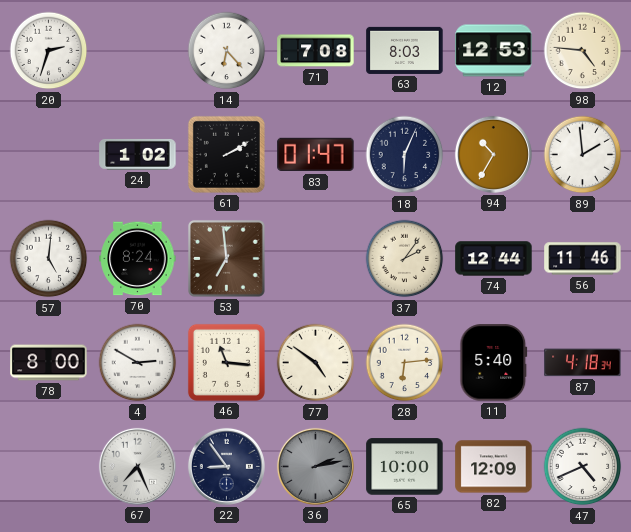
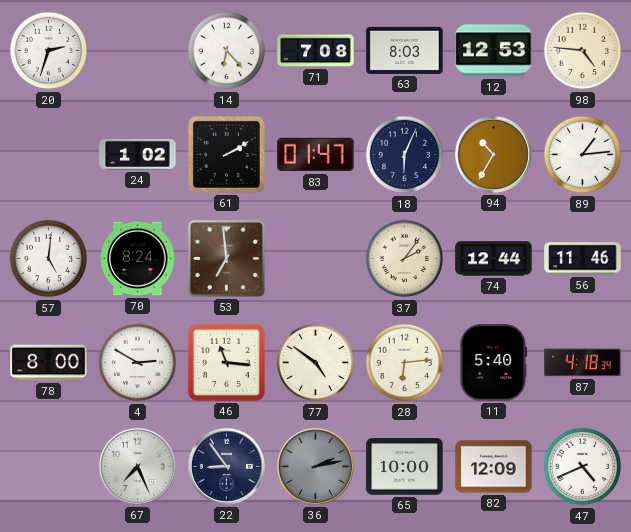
89: 1:59 -> 1:14 (583, 155)
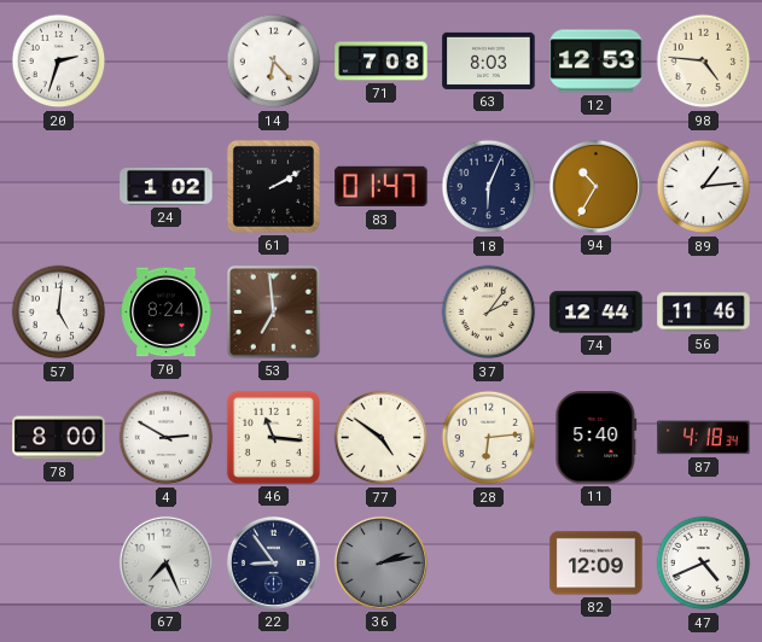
65: 10:00 -> none (405, 467)
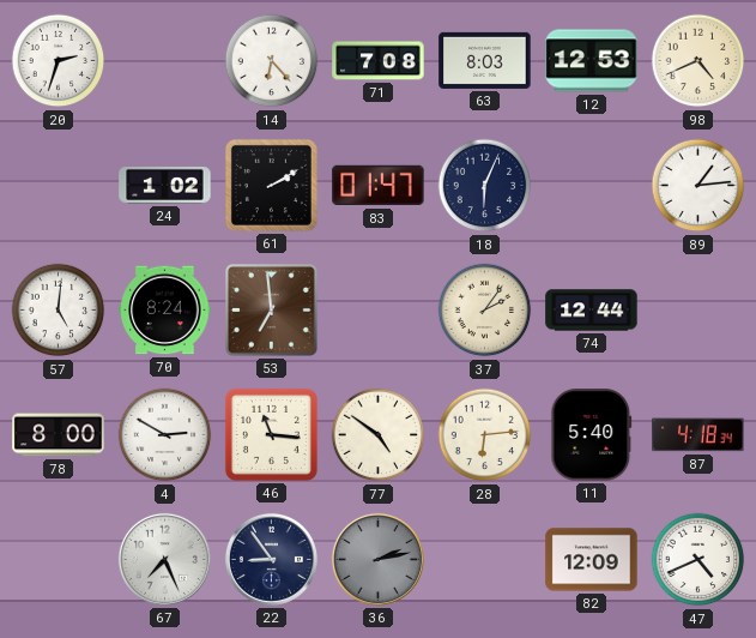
98: 4:46 -> 4:41 (698, 61)
94: 10:35 -> none (595, 186)
56: 11:46 -> none (704, 313)
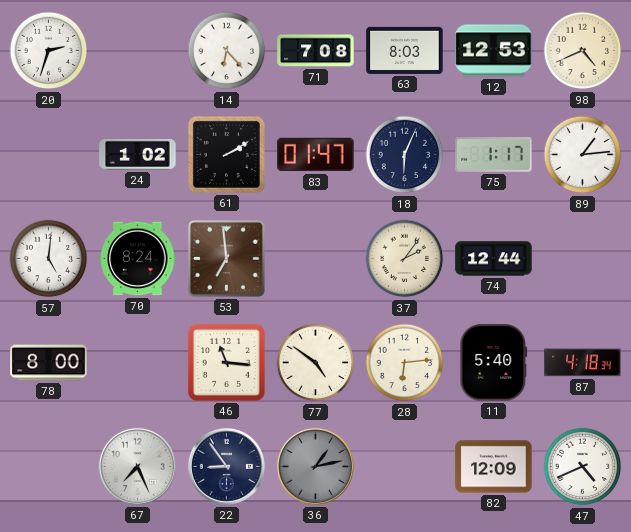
75: none -> 1:17 (494, 155)
4: 2:50 -> none (165, 435)
36: 2:13 -> 1:13 (315, 466)
